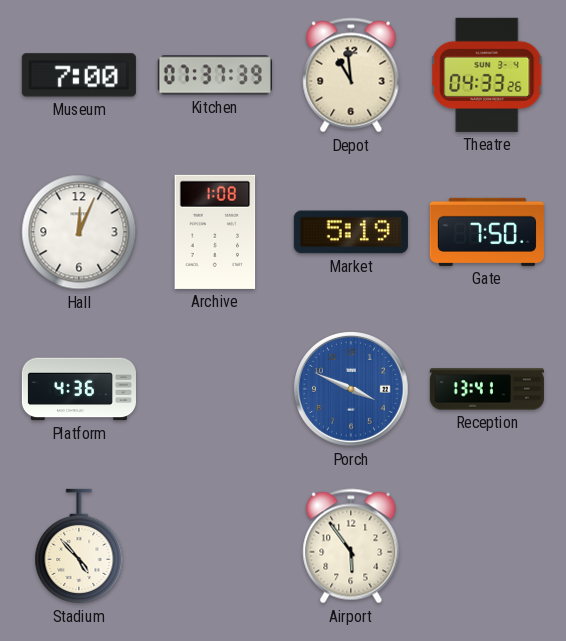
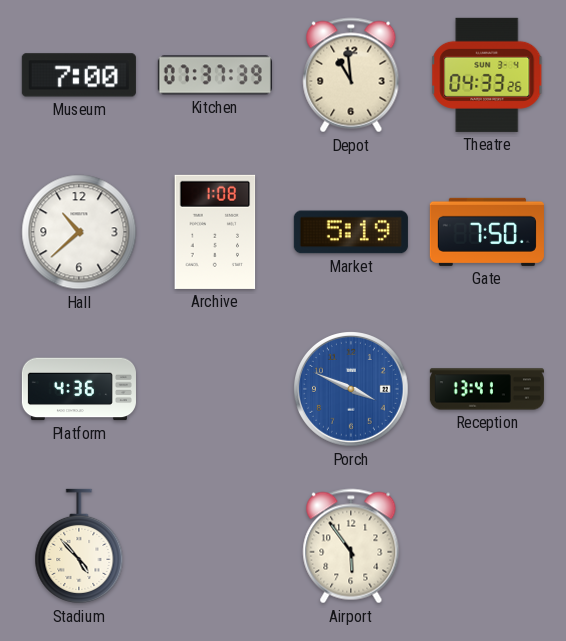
Hall: 12:04 -> 10:38 (79, 232)
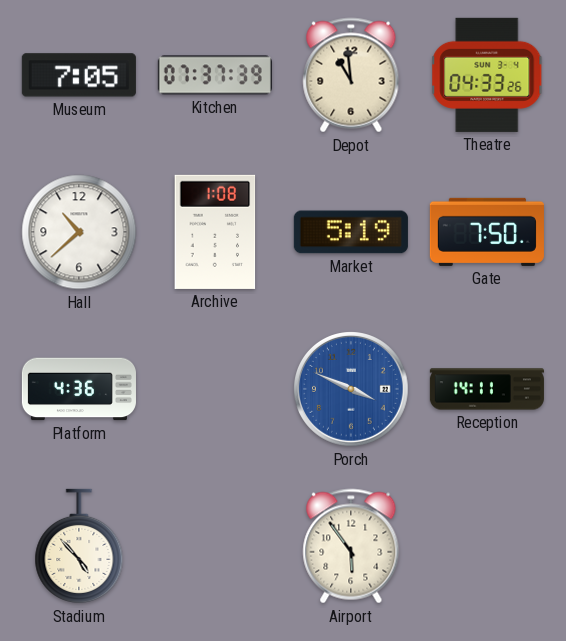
Museum: 7:00 -> 7:05 (79, 75)
Reception: 13:41 -> 14:11 (487, 389)
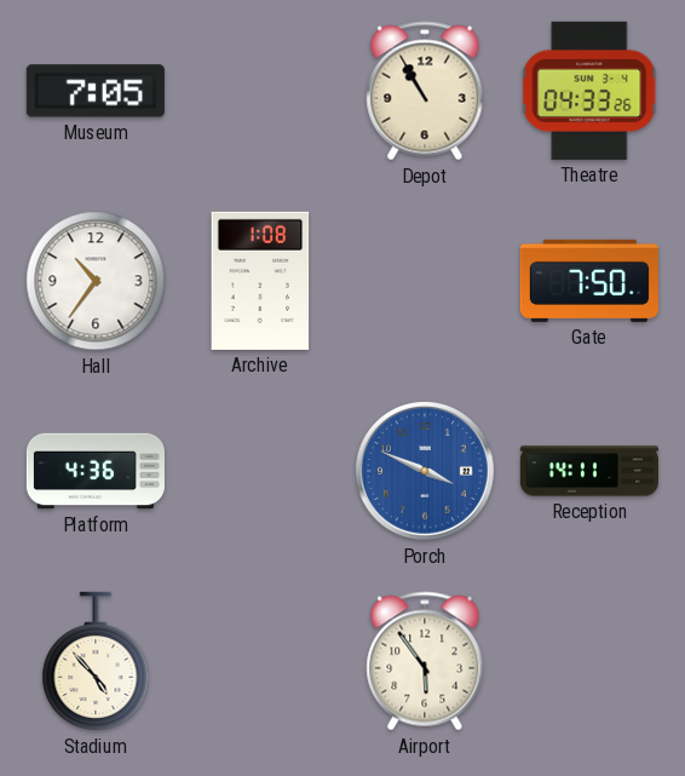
Kitchen: 07:37 -> none (215, 75)
Depot: 10:59 -> 10:55 (425, 91)
Hall: 10:38 -> 10:36 (96, 281)
Market: 5:19 -> none (351, 232)
